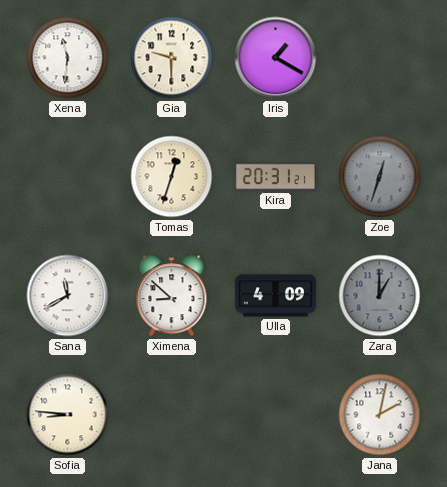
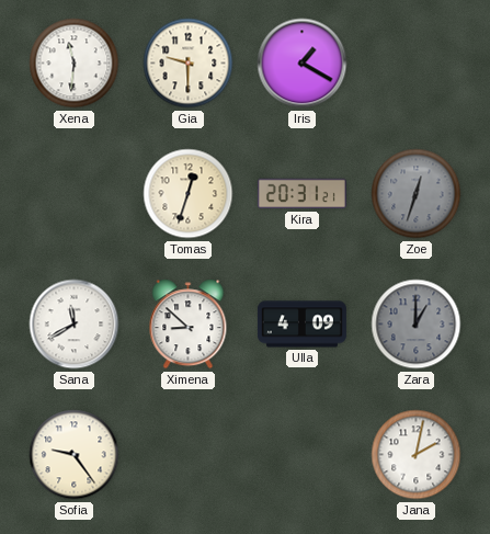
Sofia: 8:46 -> 9:24 (75, 455)
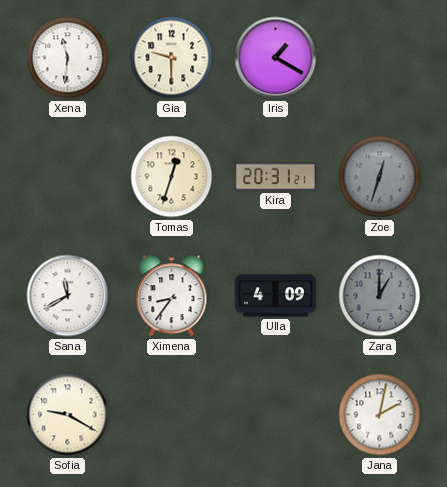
Ximena: 8:52 -> 8:36 (172, 296)
Sofia: 9:24 -> 9:20 (68, 415)
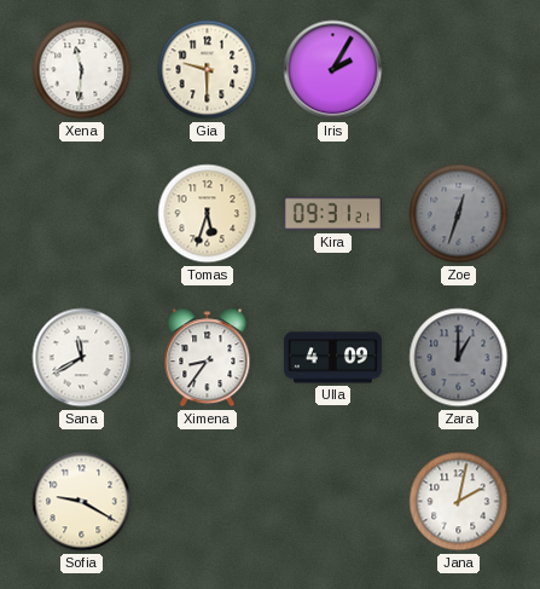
Iris: 1:20 -> 2:05 (333, 70)
Tomas: 12:33 -> 5:33 (208, 214)
Kira: 20:31 -> 09:31 (332, 214)
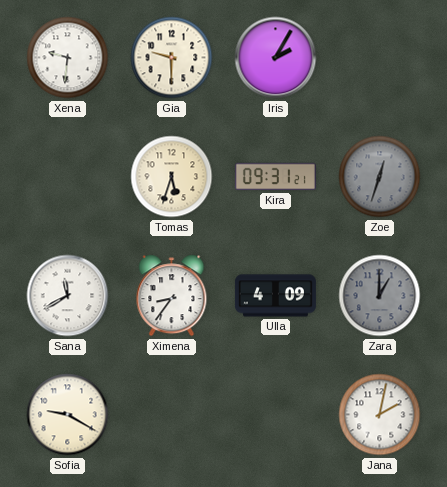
Xena: 11:31 -> 9:31 (68, 58)
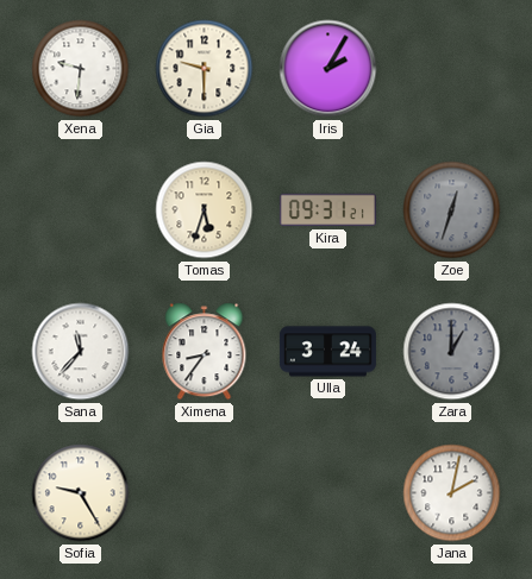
Sana: 11:40 -> 11:37 (81, 352)
Ulla: 4:09 -> 3:24 (327, 352)
Sofia: 9:20 -> 9:25 (81, 493)
